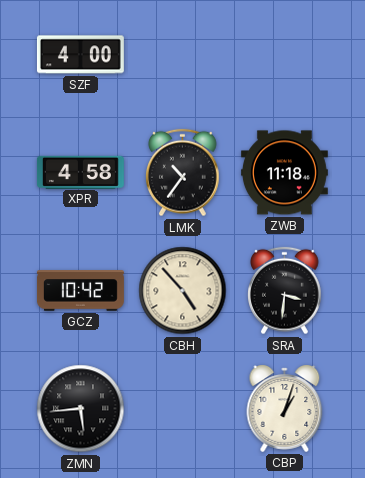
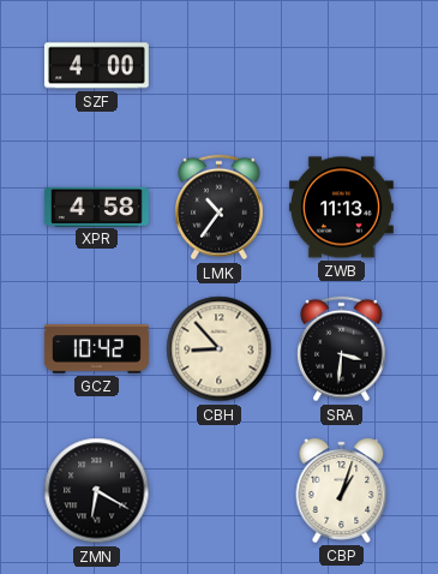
ZWB: 11:18 -> 11:13 (341, 208)
CBH: 4:53 -> 8:53 (220, 349)
ZMN: 5:44 -> 6:20 (97, 491)
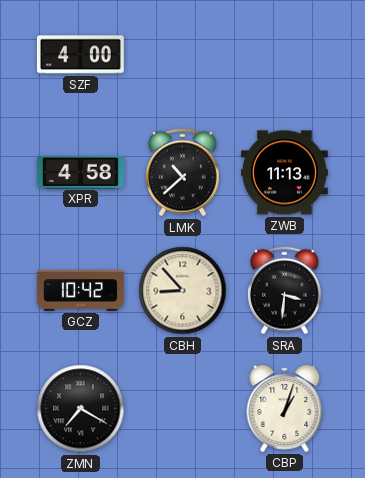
LMK: 10:36 -> 10:38 (183, 173)
ZMN: 6:20 -> 7:20 (81, 409)
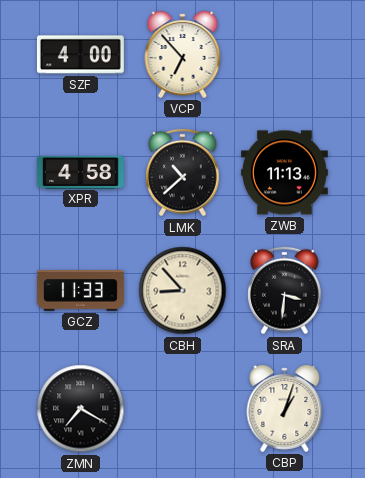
VCP: none -> 6:53 (183, 54)
GCZ: 10:42 -> 11:33 (81, 291)
